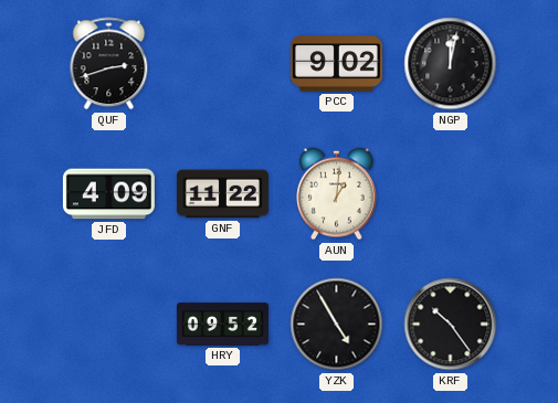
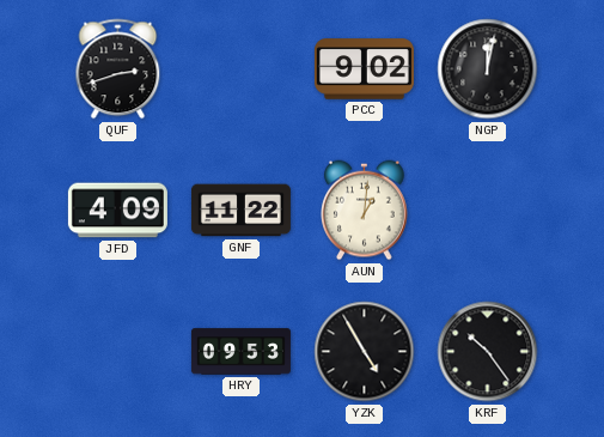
HRY: 09:52 -> 09:53 (240, 352)
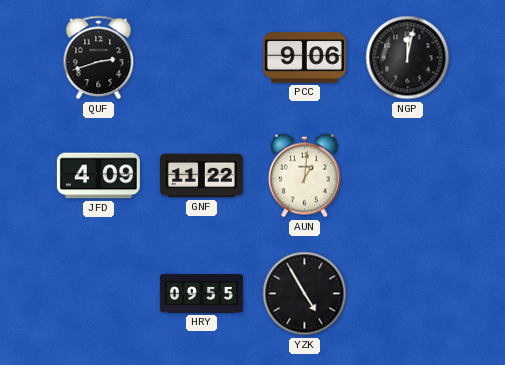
PCC: 9:02 -> 9:06 (304, 58)
HRY: 09:53 -> 09:55 (201, 294)
KRF: 10:24 -> none (488, 352)
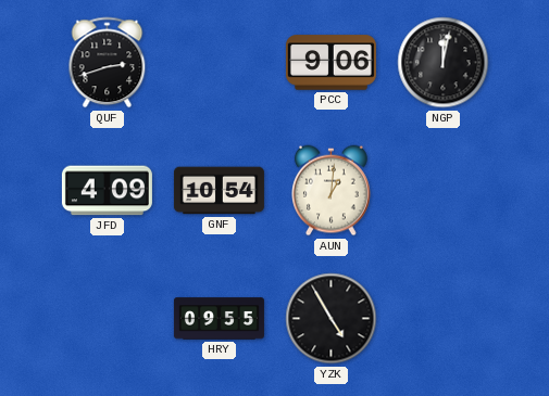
GNF: 11:22 -> 10:54 (219, 191)
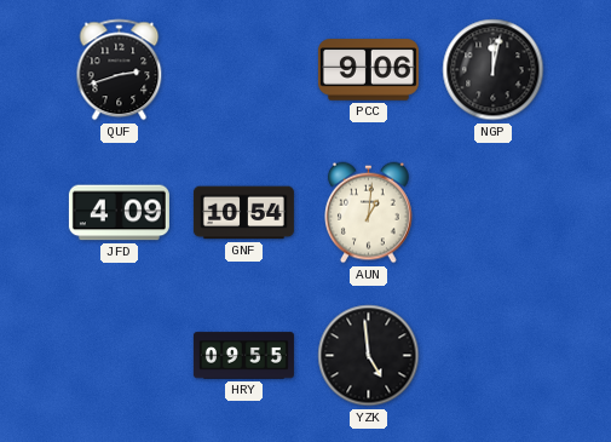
YZK: 4:55 -> 4:59 (369, 356)
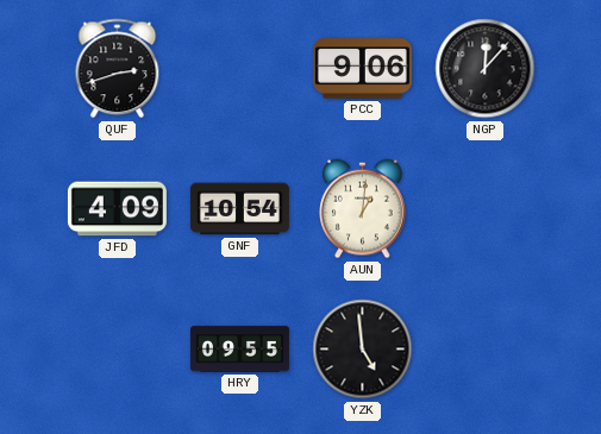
NGP: 12:02 -> 12:07 (486, 69)
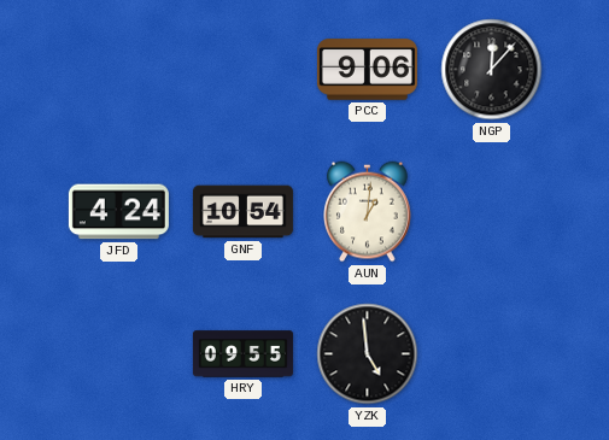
QUF: 2:42 -> none (118, 69)
JFD: 4:09 -> 4:24 (118, 212)
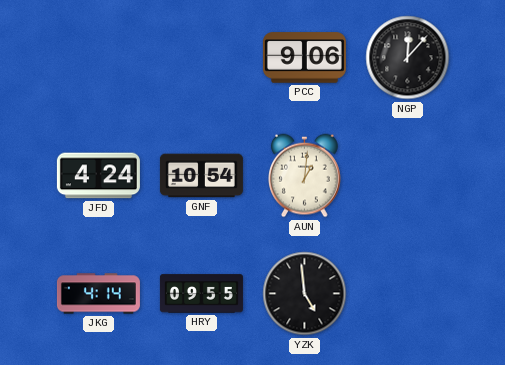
JKG: none -> 4:14 (98, 294)
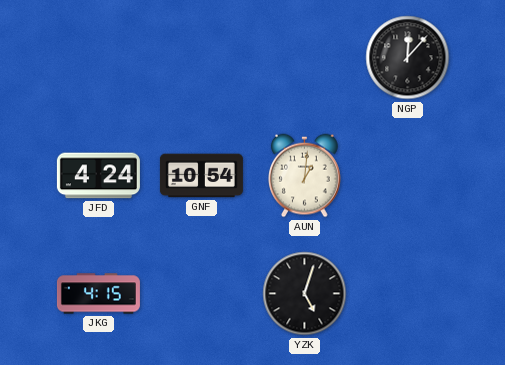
PCC: 9:06 -> none (304, 58)
JKG: 4:14 -> 4:15 (98, 294)
HRY: 09:55 -> none (201, 294)
YZK: 4:59 -> 5:03 (305, 294)
